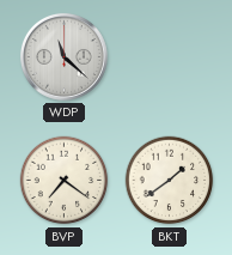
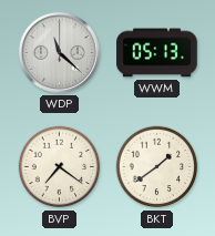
WWM: none -> 05:13 (157, 53)
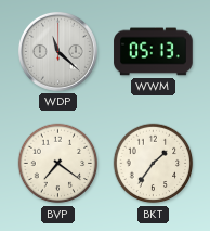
BKT: 1:39 -> 1:36 (154, 164)
